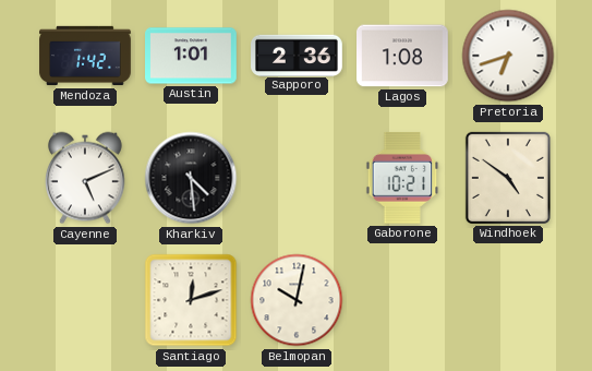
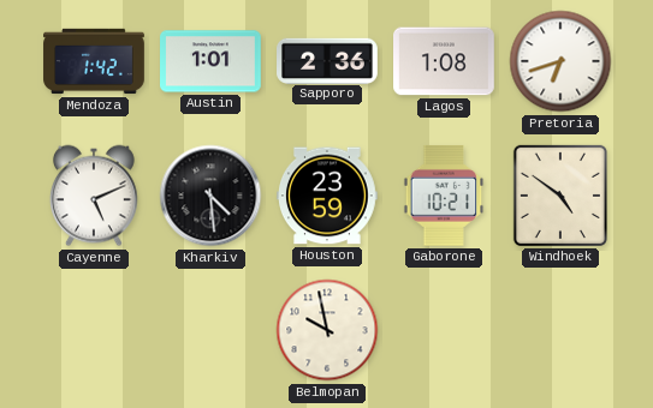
Houston: none -> 23:59 (328, 196)
Santiago: 12:12 -> none (191, 300)
Belmopan: 10:02 -> 9:58 (327, 330)
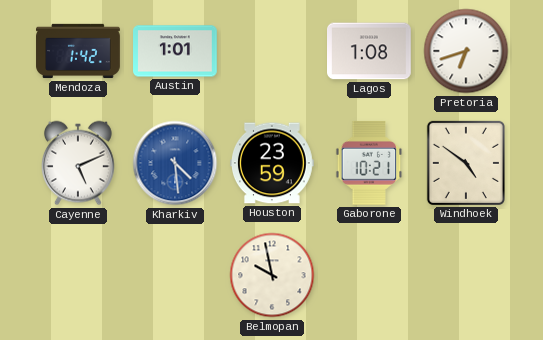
Sapporo: 2:36 -> none (328, 60)
Kharkiv dial: black -> blue (175, 163)
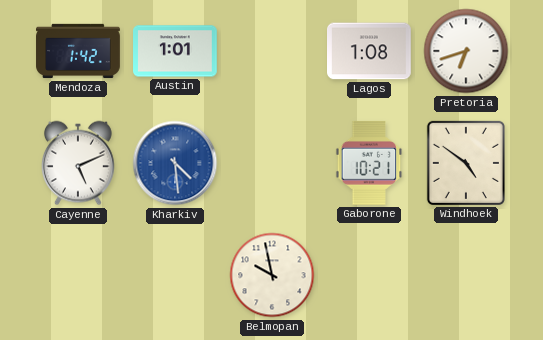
Houston: 23:59 -> none (273, 163)
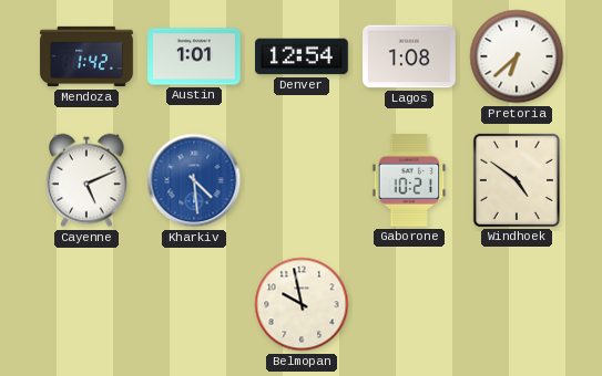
Denver: none -> 12:54 (303, 56)
Pretoria: 6:42 -> 6:38 (517, 56)
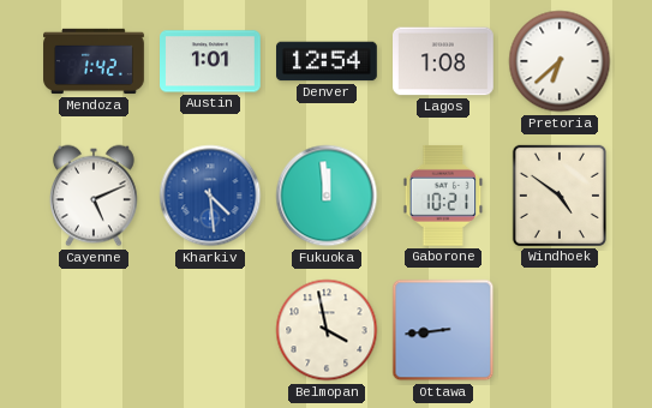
Fukuoka: none -> 11:59 (327, 196)
Belmopan: 9:58 -> 3:58 (327, 330)
Ottawa: none -> 8:44 (443, 330)
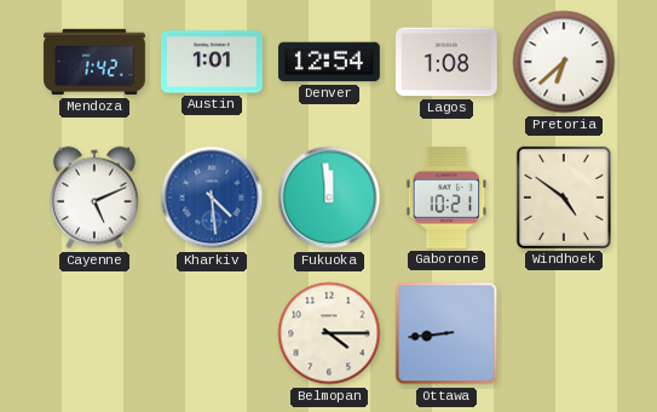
Belmopan: 3:58 -> 4:15 (329, 333)
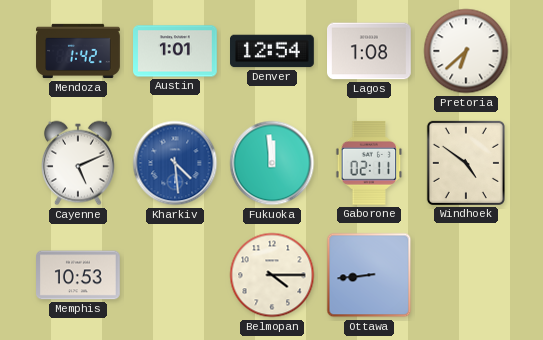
Gaborone: 10:21 -> 02:11 (369, 163)
Memphis: none -> 10:53 (79, 275)
